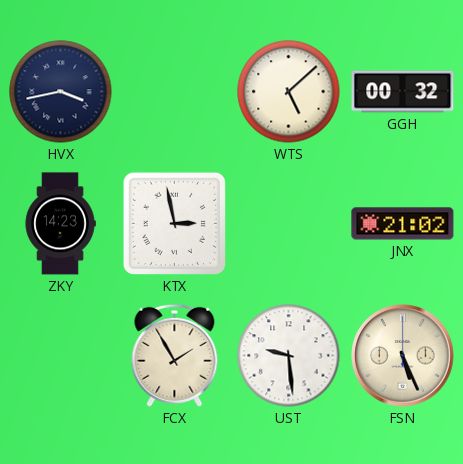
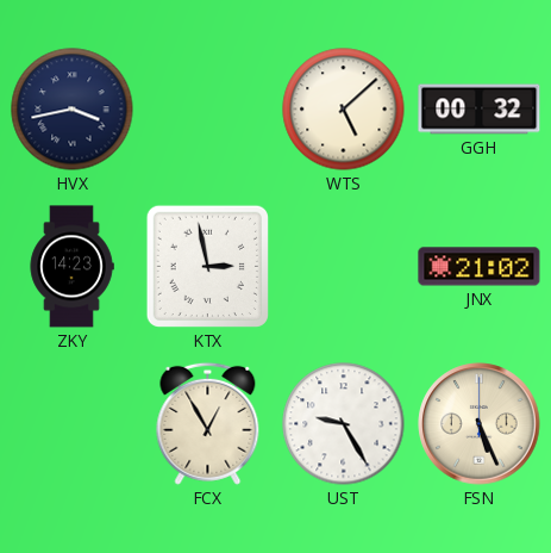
FCX: 1:55 -> 12:55 (208, 423)
UST: 9:29 -> 9:25 (344, 424)
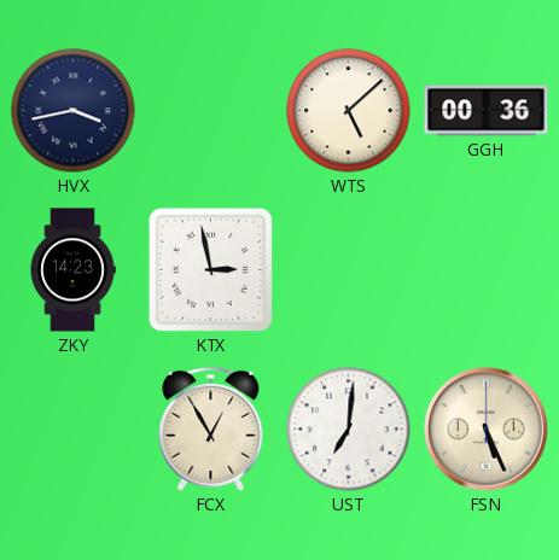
GGH: 00:32 -> 00:36 (487, 111)
JNX: 21:02 -> none (480, 267)
UST: 9:25 -> 7:01 (349, 430)
